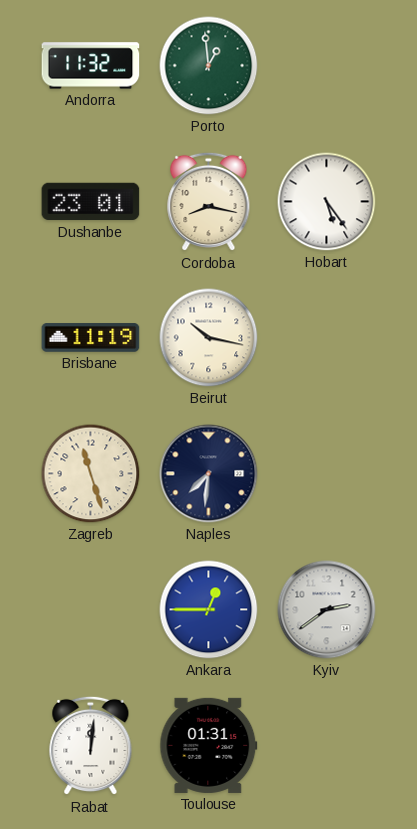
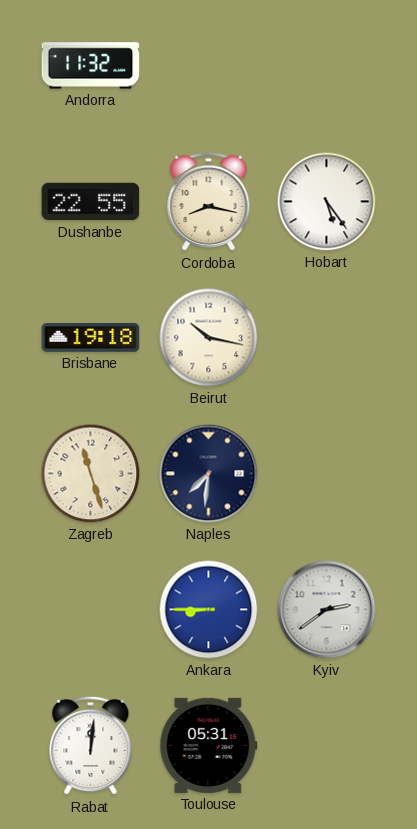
Porto: 12:59 -> none (209, 66)
Dushanbe: 23:01 -> 22:55 (91, 202)
Brisbane: 11:19 -> 19:18 (91, 338)
Ankara: 12:45 -> 8:45 (209, 610)
Toulouse: 01:31 -> 05:31 (209, 745)
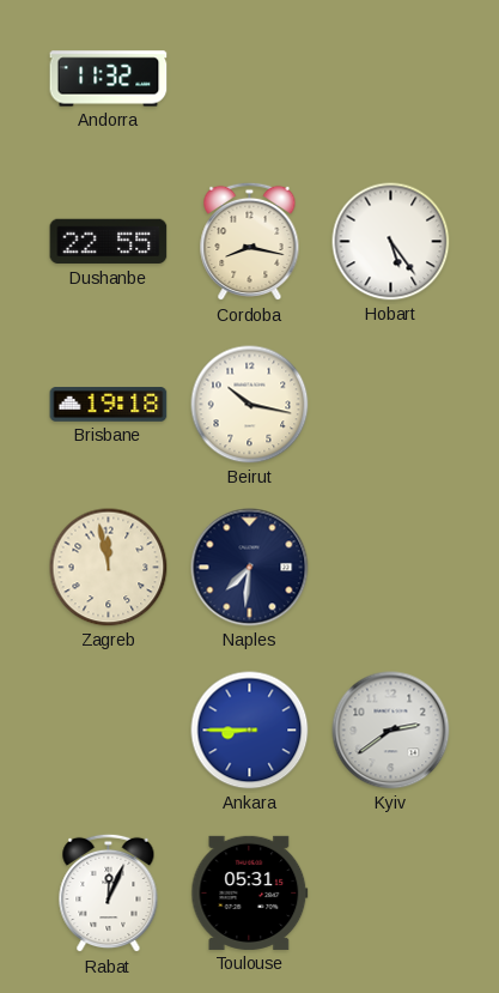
Zagreb: 11:27 -> 11:58 (109, 568)
Rabat: 12:01 -> 12:04 (109, 894)
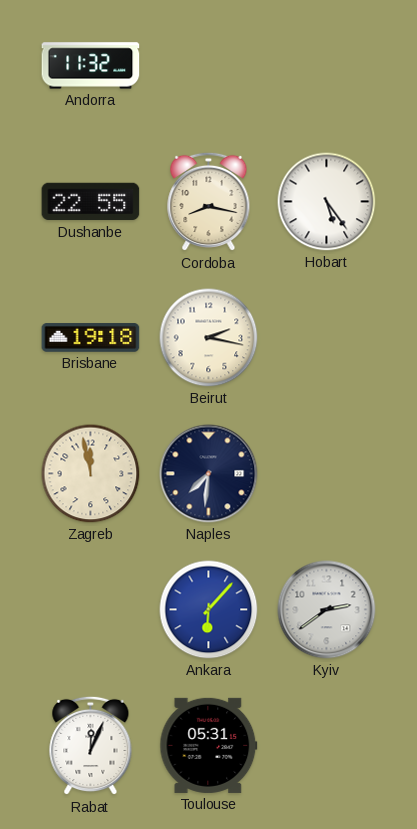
Beirut: 10:17 -> 2:17 (209, 338)
Ankara: 8:45 -> 6:07 (209, 610)
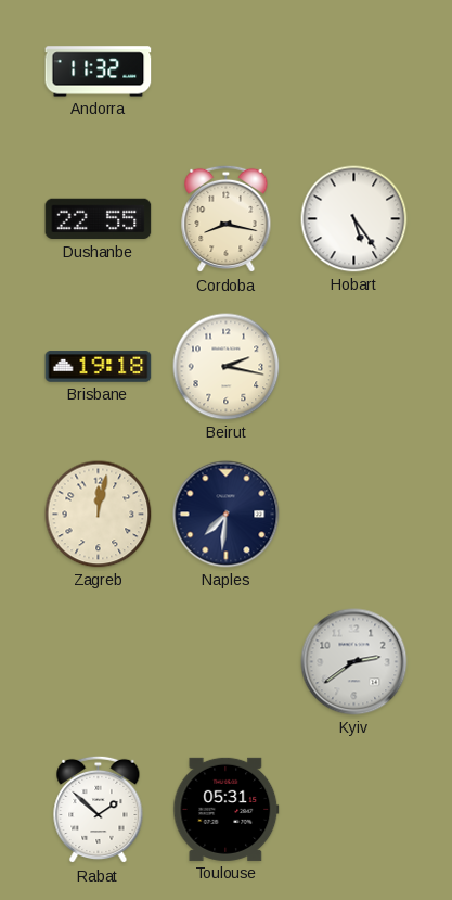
Zagreb: 11:58 -> 12:02 (99, 515)
Ankara: 6:07 -> none (209, 610)
Rabat: 12:04 -> 1:52 (99, 810)
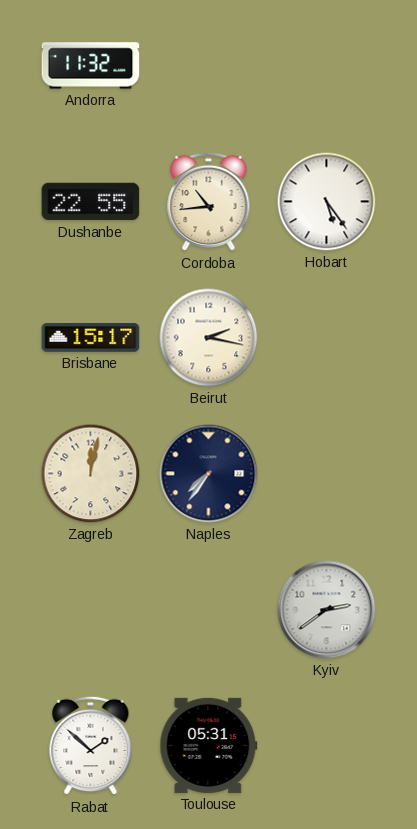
Cordoba: 8:17 -> 10:44 (209, 202)
Brisbane: 19:18 -> 15:17 (91, 338)
Naples: 7:31 -> 7:36 (209, 474)
